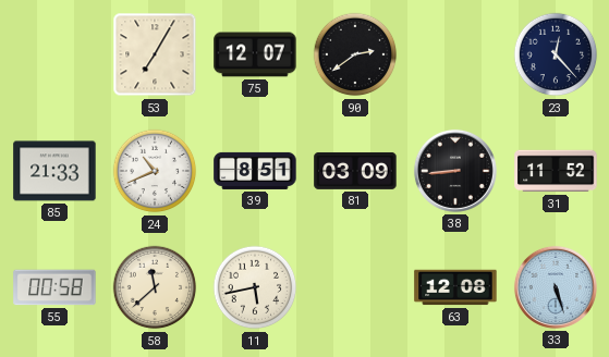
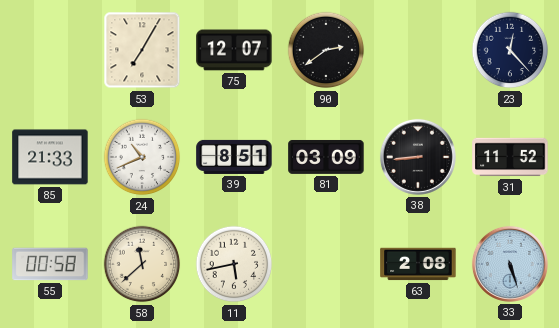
63: 12:08 -> 2:08 (418, 264)
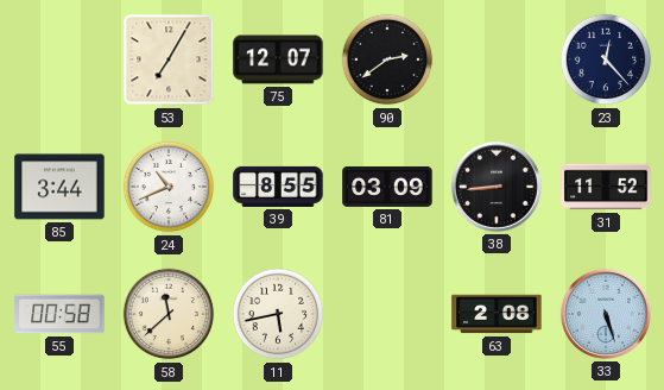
85: 21:33 -> 3:44 (59, 187)
39: 8:51 -> 8:55 (278, 187)
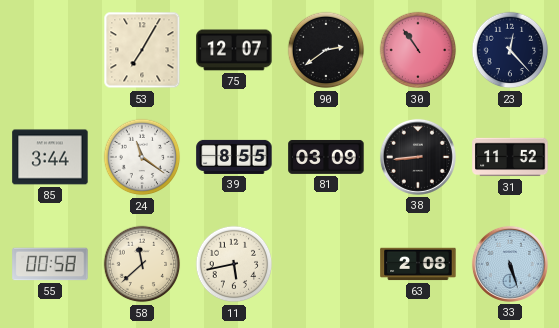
30: none -> 10:54 (418, 50)
24: 10:41 -> 11:21 (142, 157)
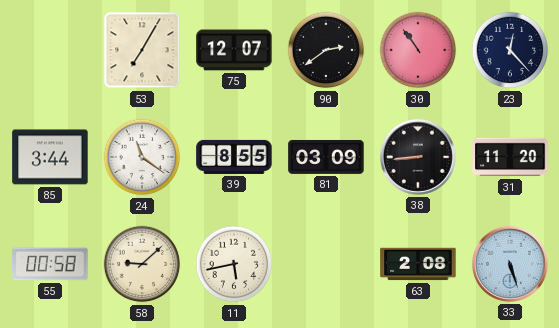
31: 11:52 -> 11:20 (510, 157)
58: 11:38 -> 9:08 (142, 264)
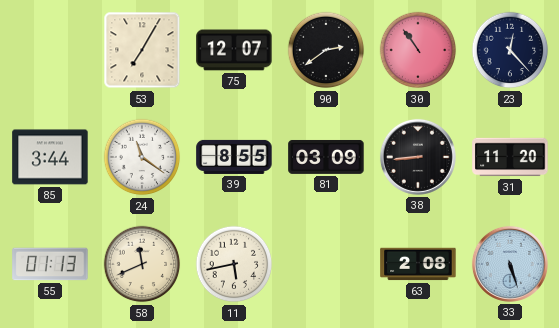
55: 00:58 -> 01:13 (50, 264)
58: 9:08 -> 11:41 (142, 264)
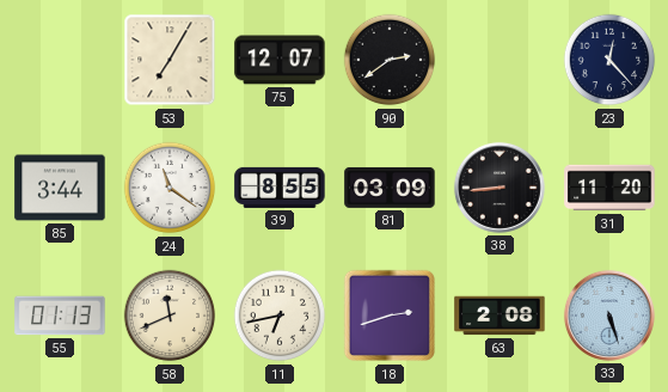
30: 10:54 -> none (418, 50)
11: 5:43 -> 6:43 (280, 316)
18: none -> 2:42 (390, 316)
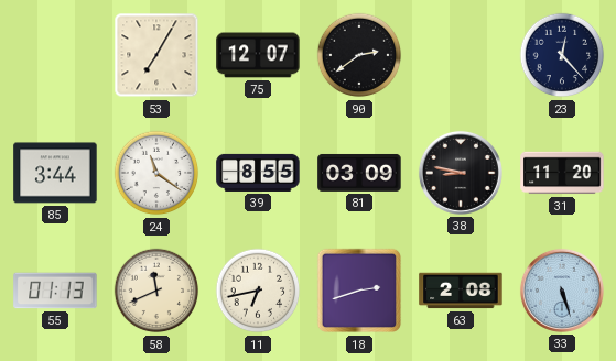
38: 8:44 -> 8:47 (461, 173)
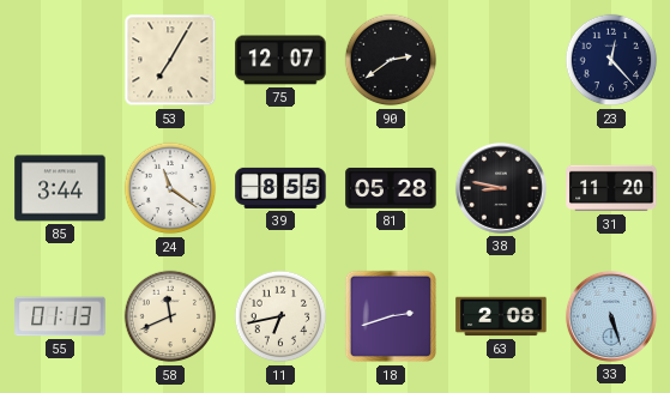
81: 03:09 -> 05:28 (391, 188)
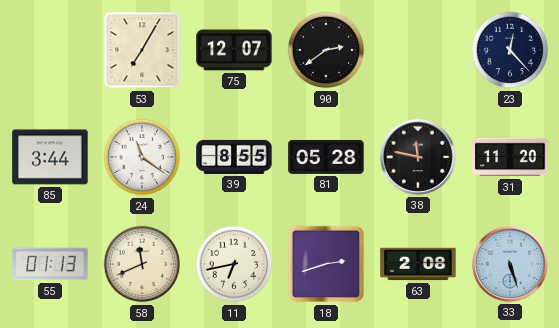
38: 8:47 -> 11:47 (418, 157)
